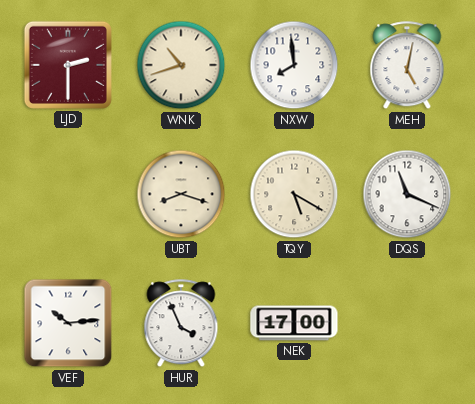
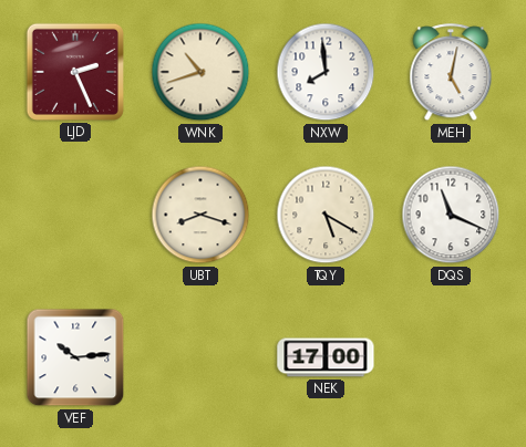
LJD: 2:30 -> 2:26 (75, 72)
HUR: 3:56 -> none (181, 324)
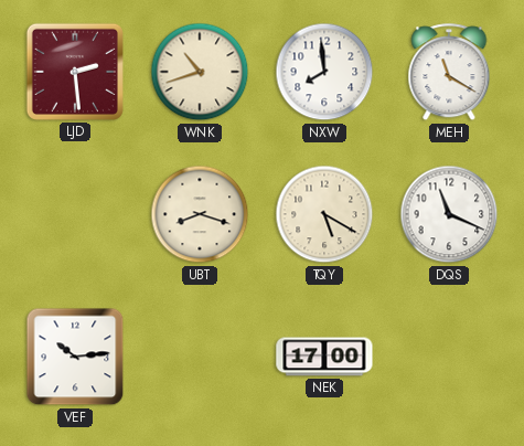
LJD: 2:26 -> 2:29 (75, 72)
MEH: 5:02 -> 11:20 (449, 73)
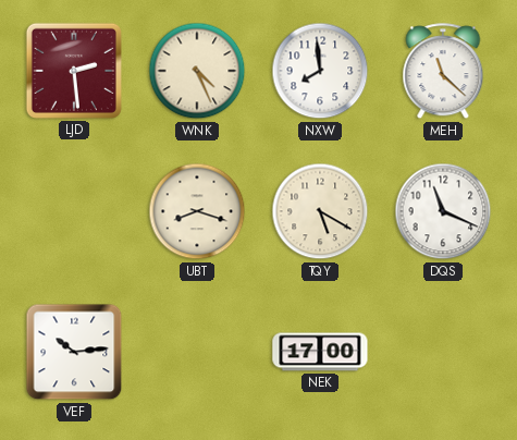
WNK: 10:42 -> 4:26 (197, 71)
MEH: 11:20 -> 11:22 (443, 72)
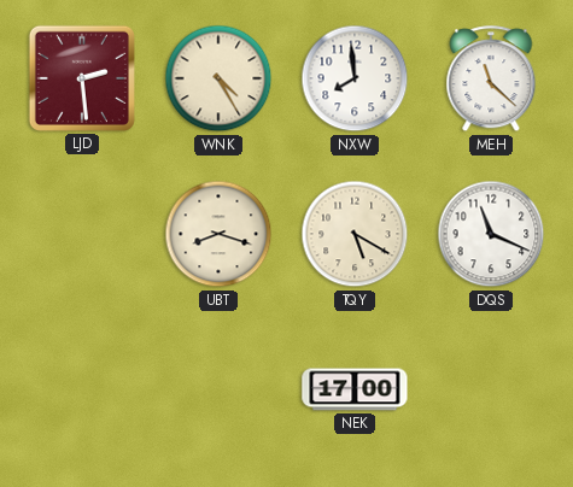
WNK: 4:26 -> 4:25 (218, 78)
VEF: 10:14 -> none (74, 352)
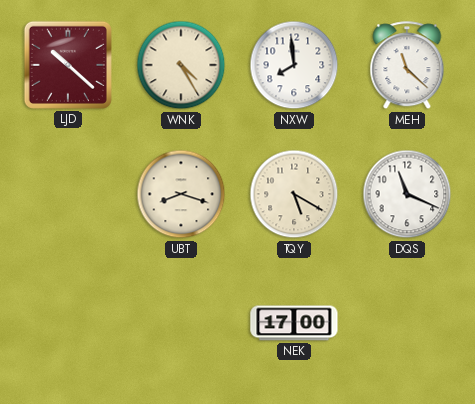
LJD: 2:29 -> 10:22 (68, 65)
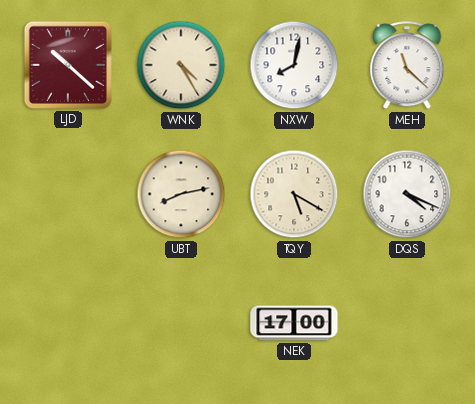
NXW: 7:59 -> 8:02 (294, 65)
UBT: 8:18 -> 8:13 (181, 194)
DQS: 11:19 -> 4:19 (407, 194)
